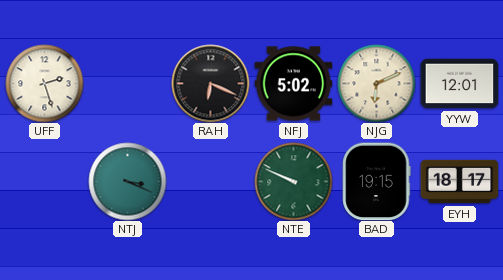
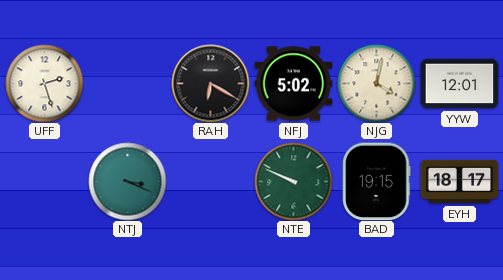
RAH: 6:19 -> 6:20 (210, 83)
NJG: 6:11 -> 4:02 (376, 83)
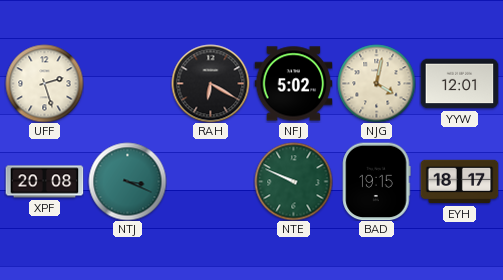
XPF: none -> 20:08 (44, 182)
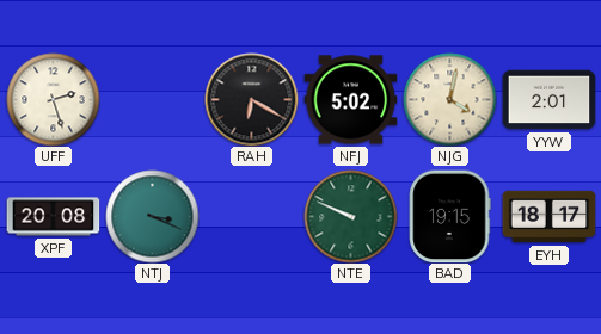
YYW: 12:01 -> 2:01 (548, 100)
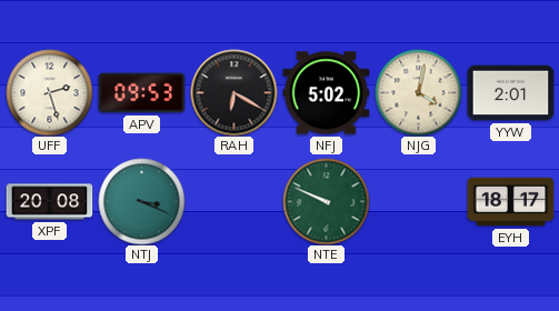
APV: none -> 09:53 (141, 93)
BAD: 19:15 -> none (450, 216)
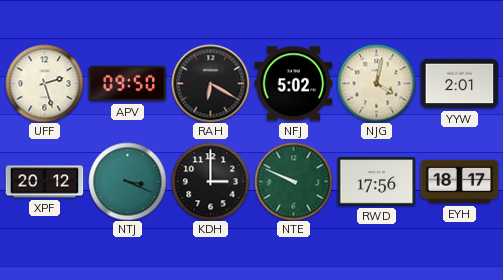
APV: 09:53 -> 09:50 (127, 84)
XPF: 20:08 -> 20:12 (44, 182)
KDH: none -> 3:00 (210, 181)
RWD: none -> 17:56 (376, 182)
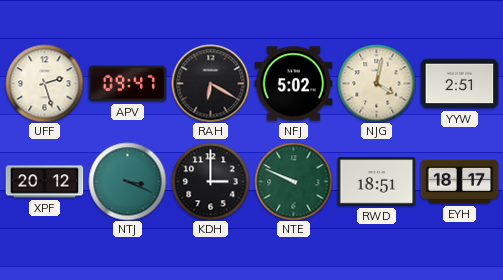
APV: 09:50 -> 09:47 (127, 84)
YYW: 2:01 -> 2:51 (459, 84)
RWD: 17:56 -> 18:51 (376, 182)
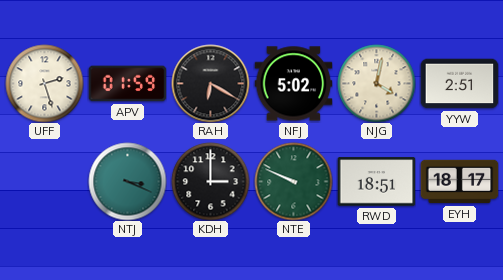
APV: 09:47 -> 01:59 (127, 84)
XPF: 20:12 -> none (44, 182)
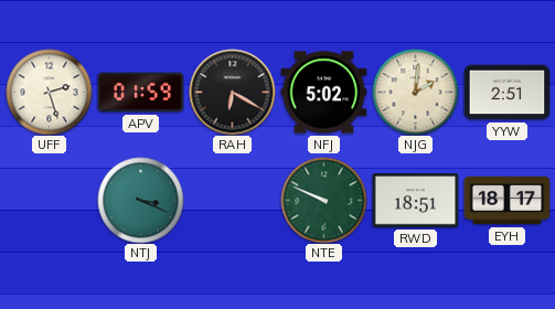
NJG: 4:02 -> 2:01 (415, 92)
KDH: 3:00 -> none (210, 181)
